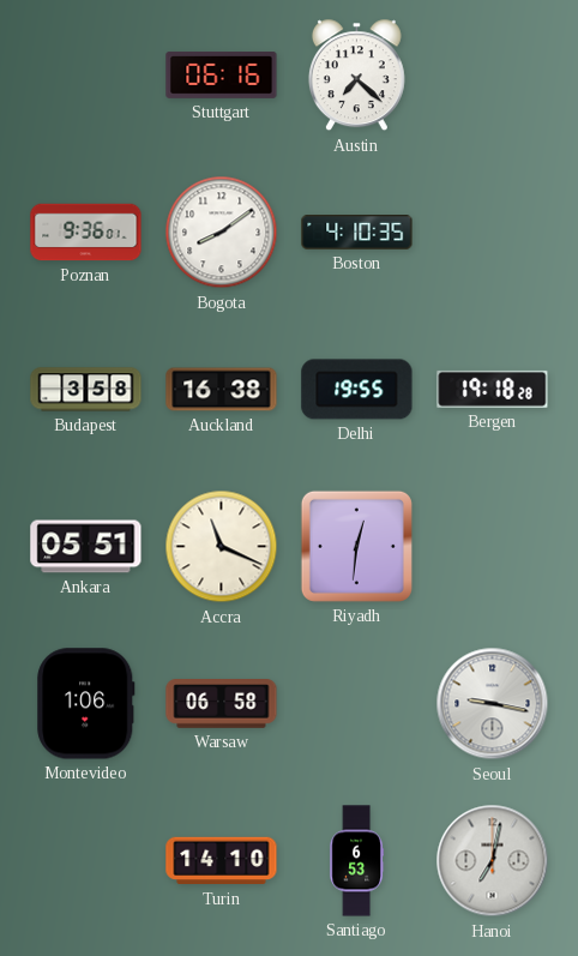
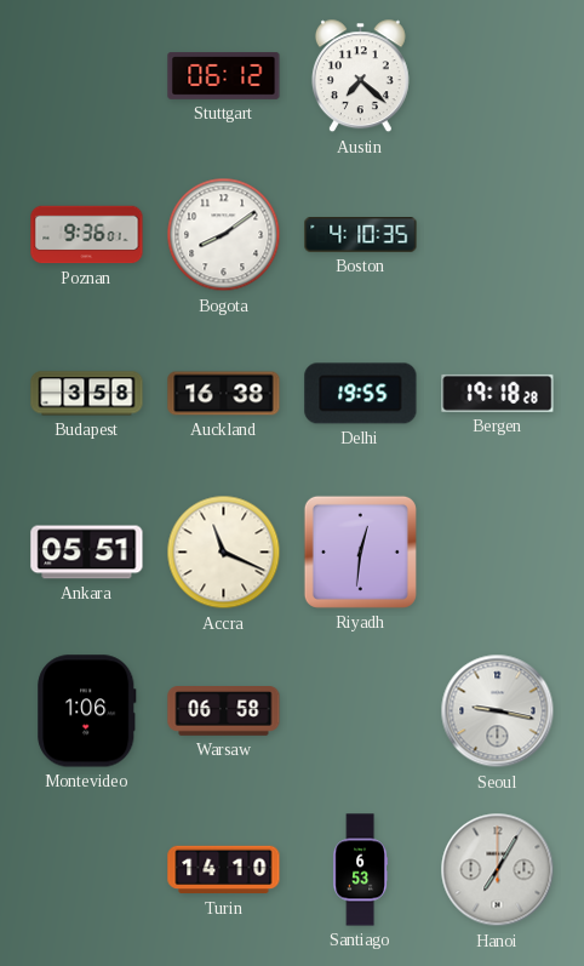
Stuttgart: 06:16 -> 06:12 (224, 76)
Hanoi: 7:02 -> 7:05 (498, 870)
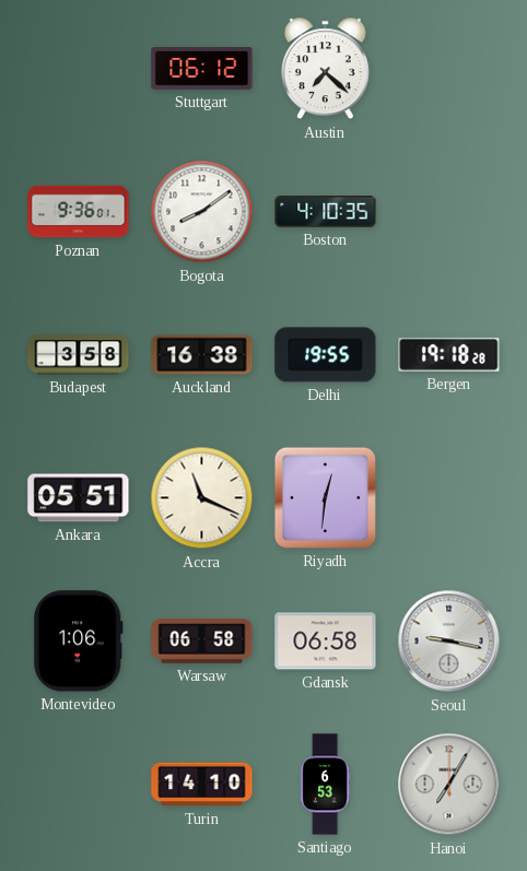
Gdansk: none -> 06:58 (326, 642)
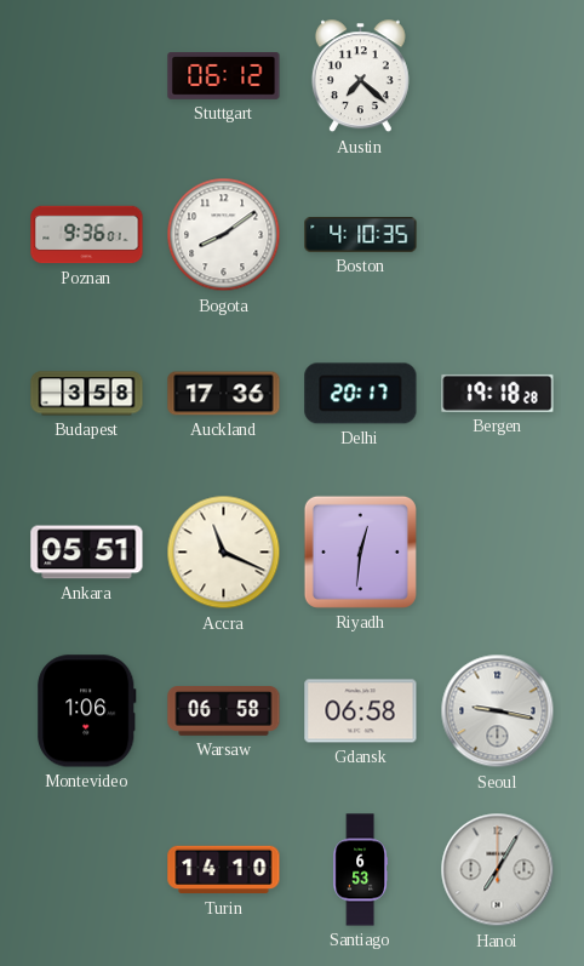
Auckland: 16:38 -> 17:36 (224, 394)
Delhi: 19:55 -> 20:17 (361, 394)
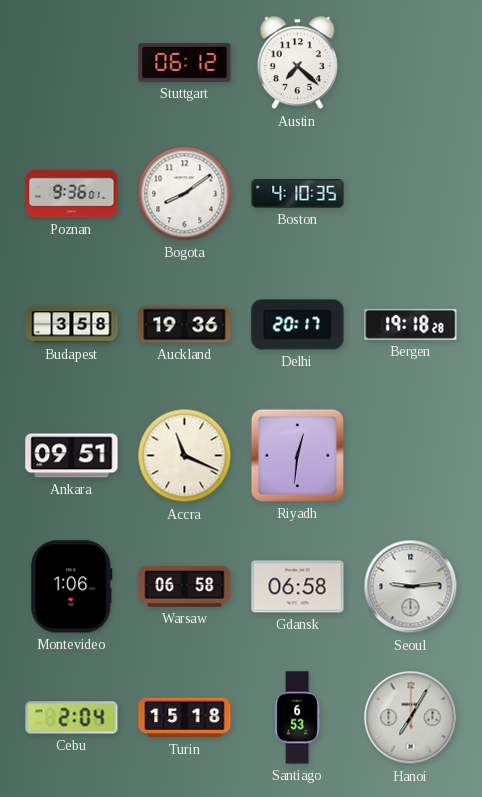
Auckland: 17:36 -> 19:36 (185, 325)
Ankara: 05:51 -> 09:51 (72, 456)
Seoul: 9:17 -> 9:14 (411, 587)
Cebu: none -> 2:04 (72, 718)
Turin: 14:10 -> 15:18 (185, 718)
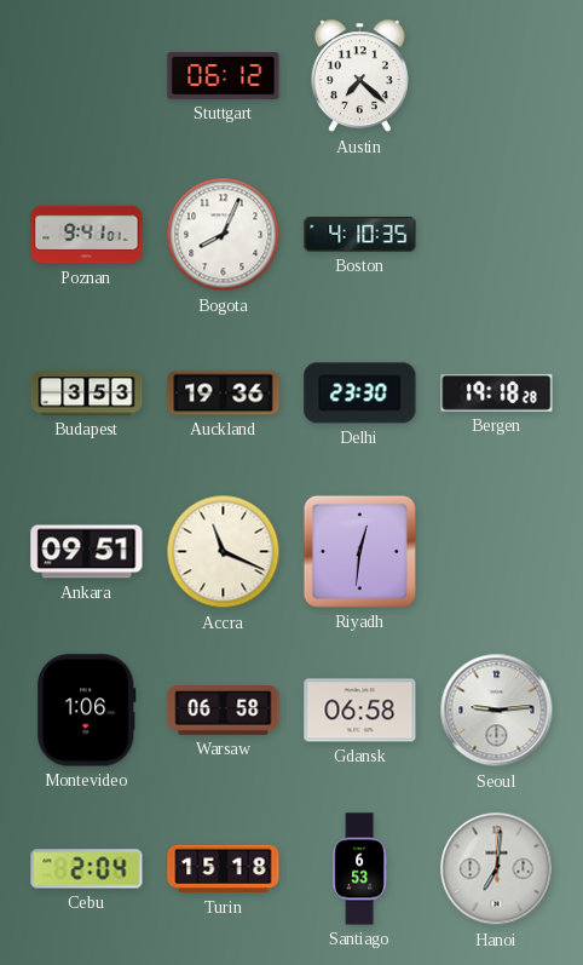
Poznan: 9:36 -> 9:41 (87, 235)
Bogota: 8:09 -> 8:04 (224, 235)
Budapest: 3:58 -> 3:53 (87, 394)
Delhi: 20:17 -> 23:30 (360, 394)
Hanoi: 7:05 -> 7:01 (497, 869)
